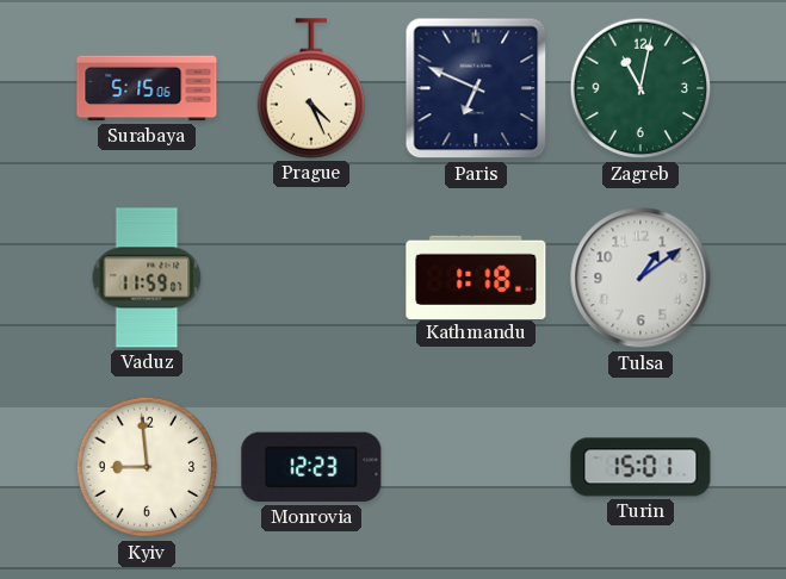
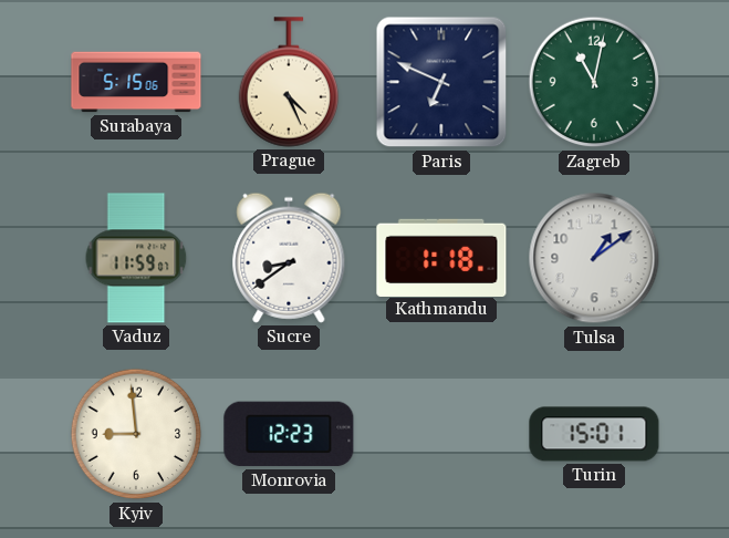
Sucre: none -> 8:39 (289, 258)
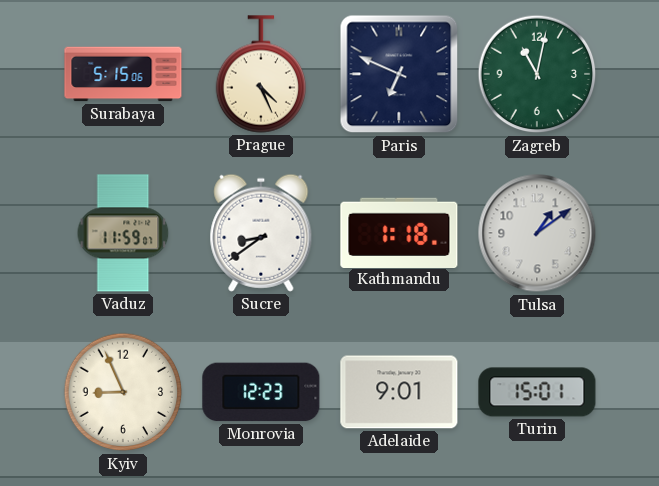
Kyiv: 8:59 -> 8:56 (123, 392)
Adelaide: none -> 9:01 (399, 392)
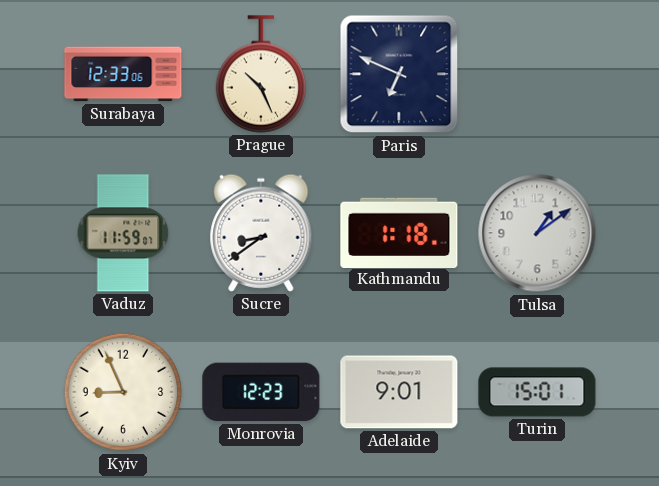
Surabaya: 5:15 -> 12:33 (123, 74)
Prague: 4:26 -> 10:26 (260, 74)
Zagreb: 11:02 -> none (537, 74)
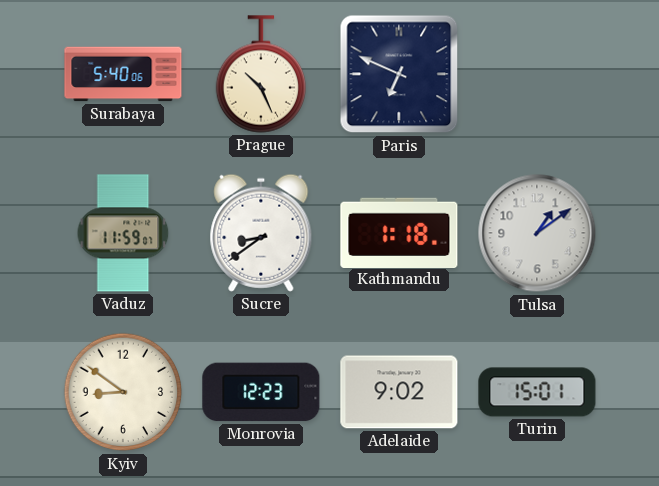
Surabaya: 12:33 -> 5:40 (123, 74)
Kyiv: 8:56 -> 8:51 (123, 392)
Adelaide: 9:01 -> 9:02 (399, 392)
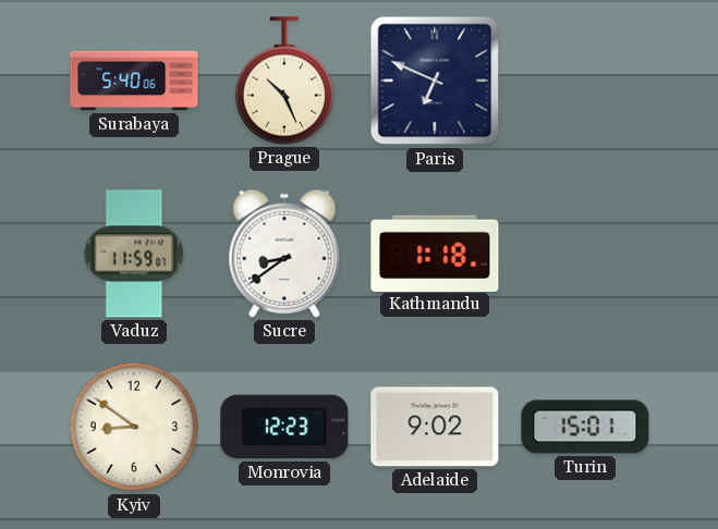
Tulsa: 1:09 -> none (537, 233)
